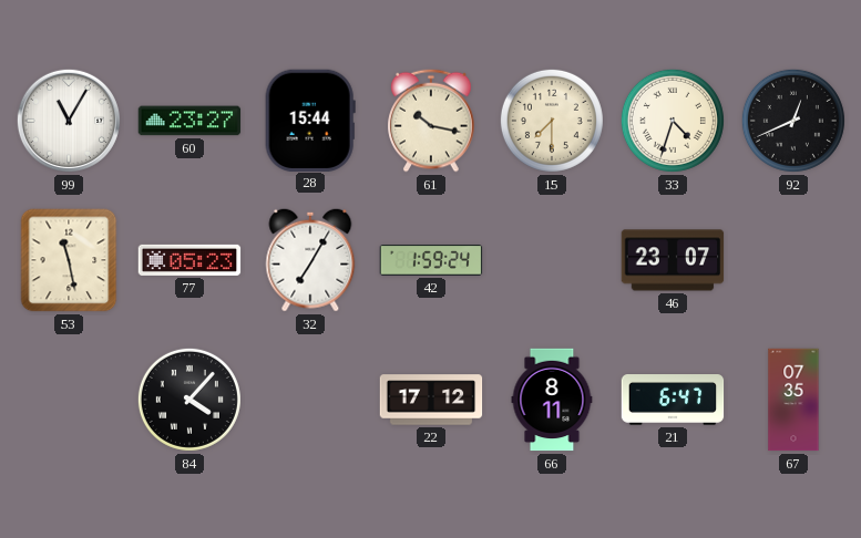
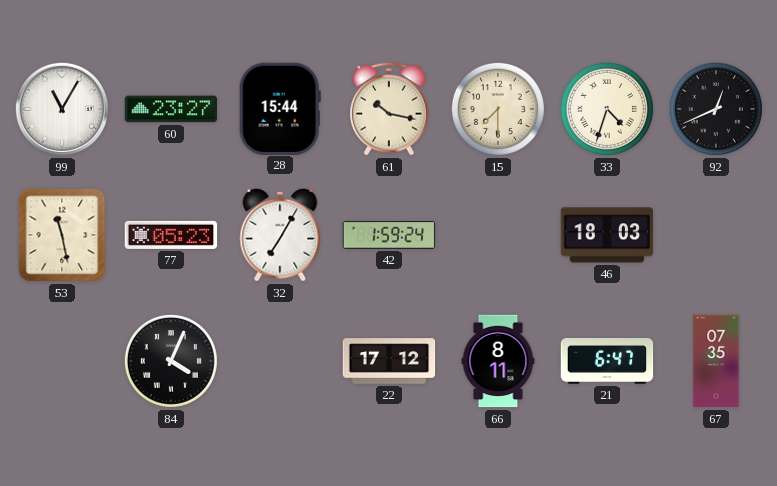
46: 23:07 -> 18:03 (607, 235)
84: 4:07 -> 4:04 (171, 361)
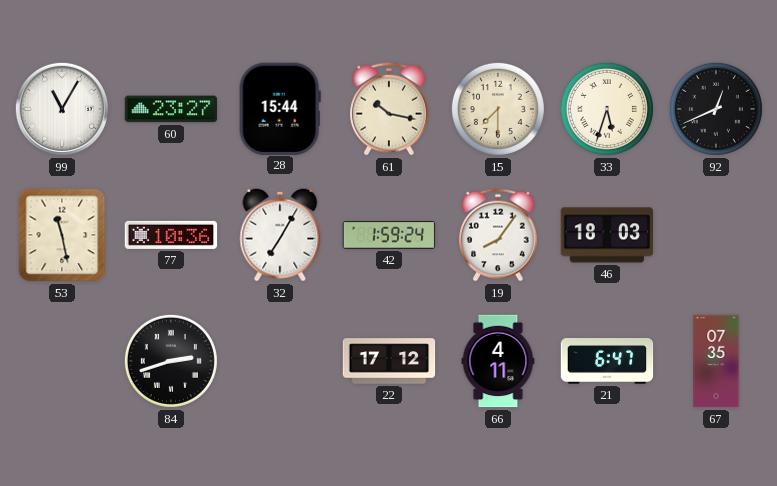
33: 4:33 -> 5:33 (607, 109)
77: 05:23 -> 10:36 (171, 235)
19: none -> 8:06 (498, 235)
84: 4:04 -> 2:42 (171, 361)
66: 8:11 -> 4:11 (498, 361)
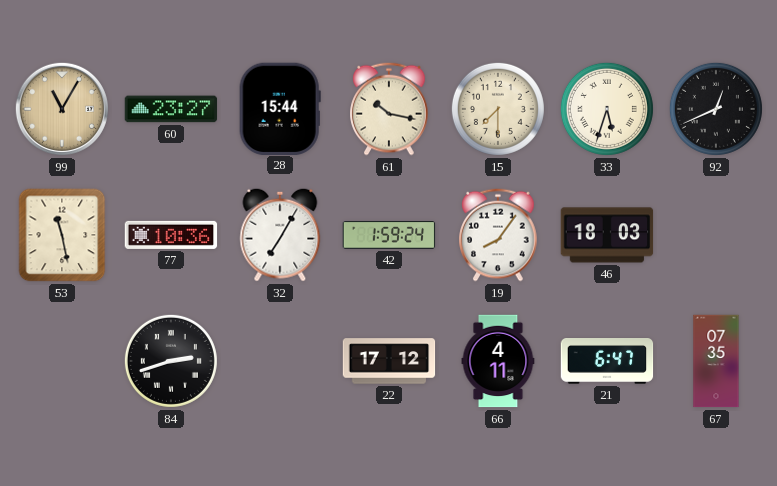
99 dial: white -> champagne (62, 109)
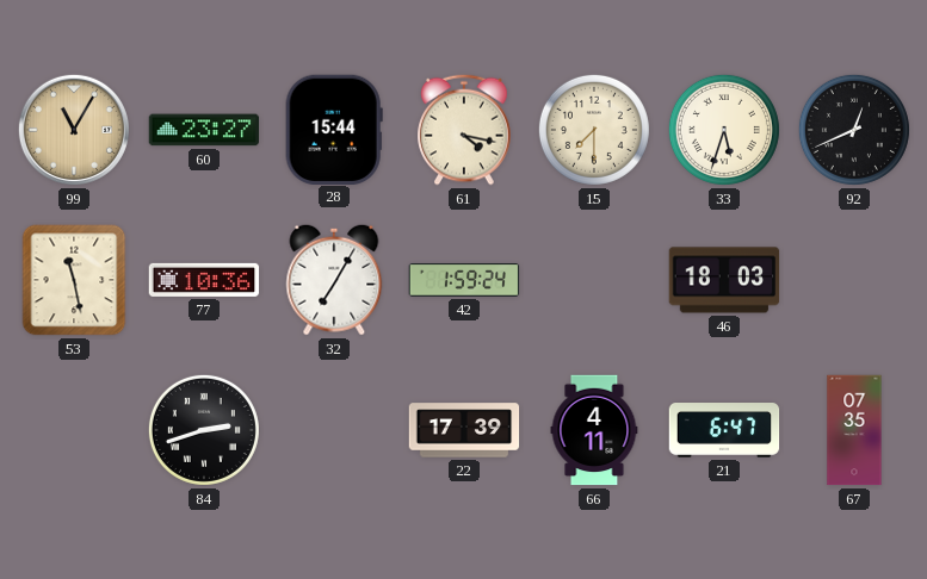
61: 10:17 -> 4:17 (464, 130)
19: 8:06 -> none (498, 235)
22: 17:12 -> 17:39 (464, 430)
